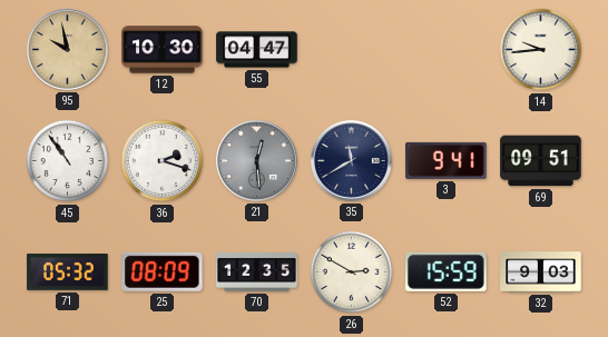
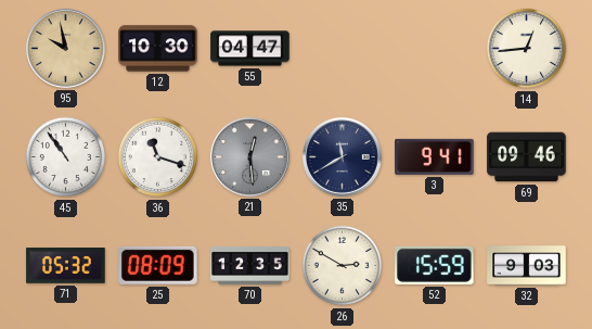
14: 9:44 -> 12:44 (527, 49)
36: 2:18 -> 11:18 (158, 157)
69: 09:51 -> 09:46 (527, 157)
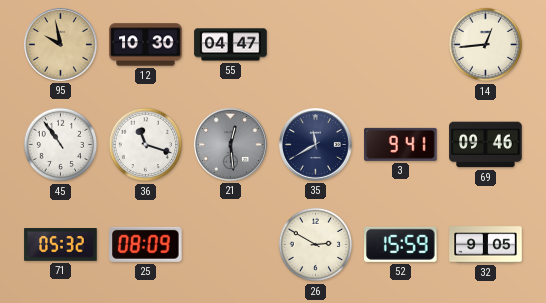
70: 12:35 -> none (250, 265)
32: 9:03 -> 9:05 (486, 245)
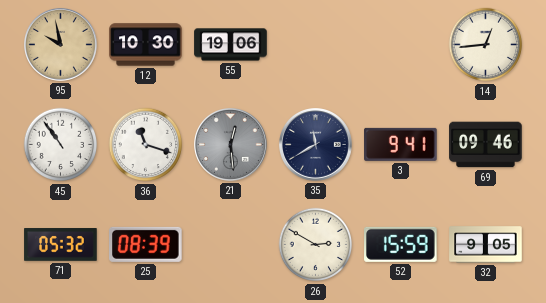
55: 04:47 -> 19:06 (231, 45)
25: 08:09 -> 08:39 (146, 244)
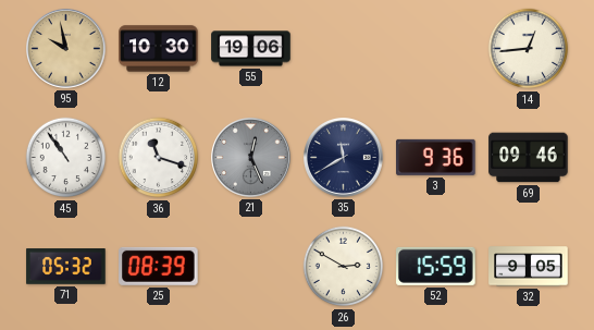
21: 12:29 -> 12:26 (251, 158)
3: 9:41 -> 9:36 (436, 157)
